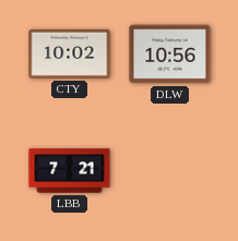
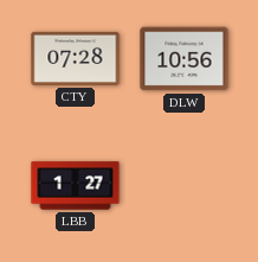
CTY: 10:02 -> 07:28 (76, 58)
LBB: 7:21 -> 1:27 (76, 186)
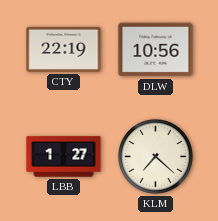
CTY: 07:28 -> 22:19 (64, 49)
KLM: none -> 7:22 (156, 157)
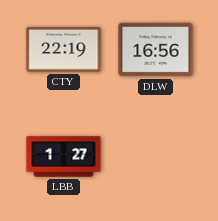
DLW: 10:56 -> 16:56 (156, 50)
KLM: 7:22 -> none (156, 157)
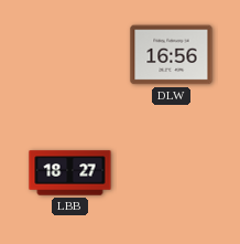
CTY: 22:19 -> none (64, 49)
LBB: 1:27 -> 18:27 (70, 173)
